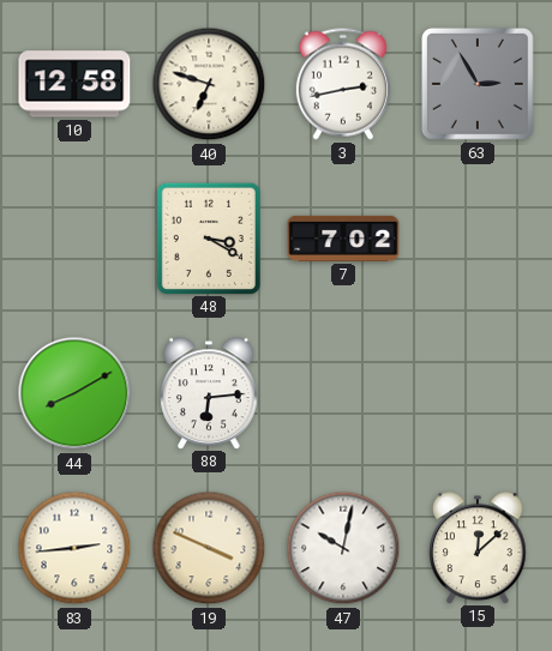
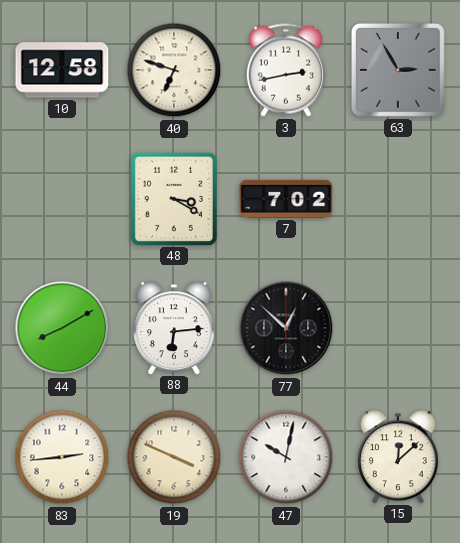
77: none -> 12:52 (286, 328)
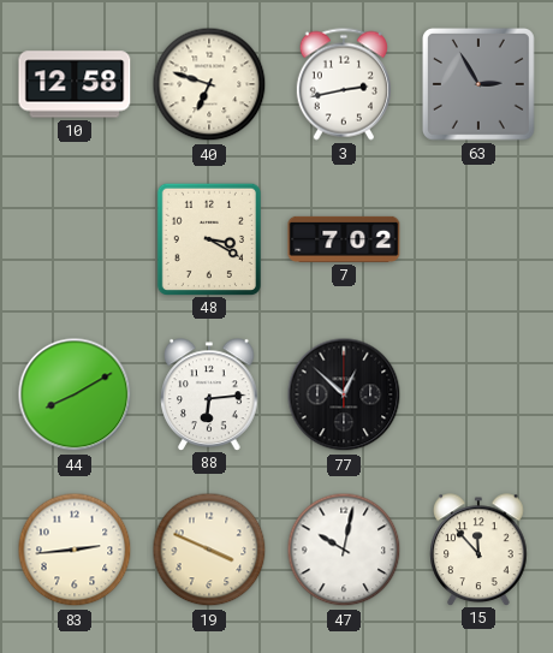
15: 12:08 -> 11:53 (478, 550)
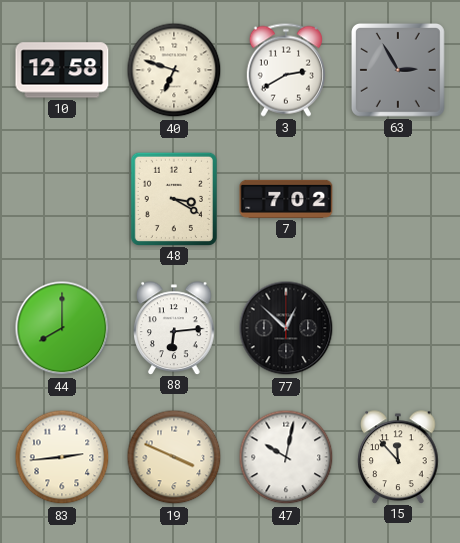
3: 2:43 -> 2:40 (286, 70)
44: 8:10 -> 8:00 (62, 328)
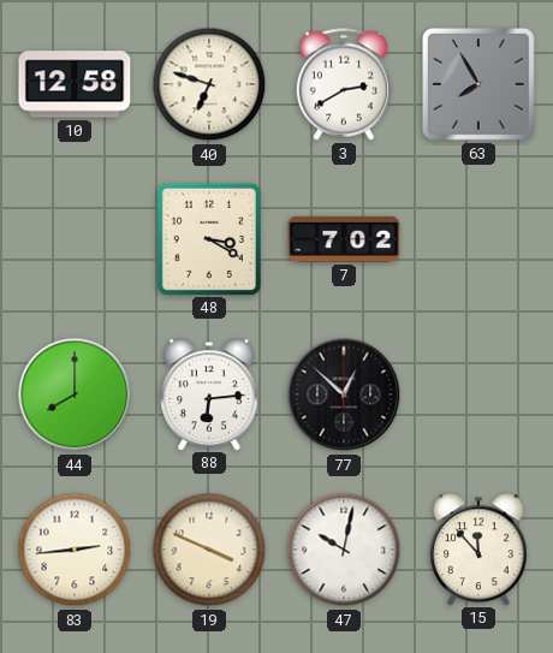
63: 2:55 -> 7:55 (478, 84)
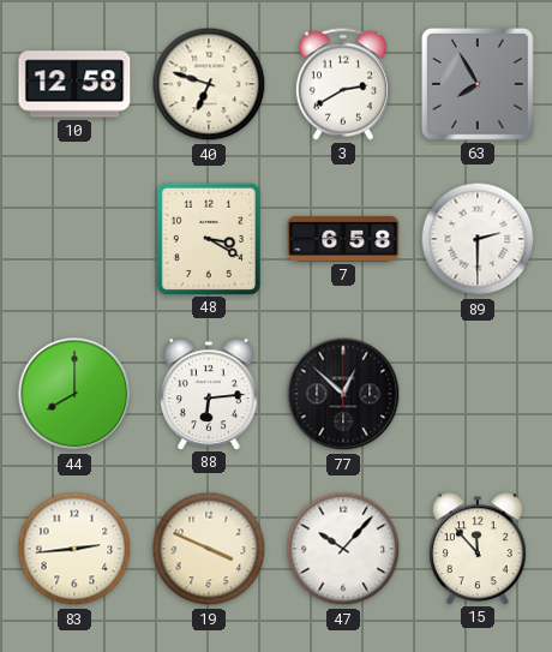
7: 7:02 -> 6:58 (343, 239)
89: none -> 2:30 (478, 239)
47: 10:02 -> 10:07 (343, 549)
